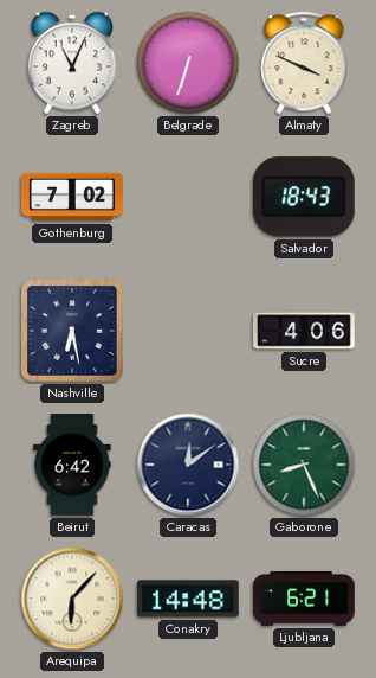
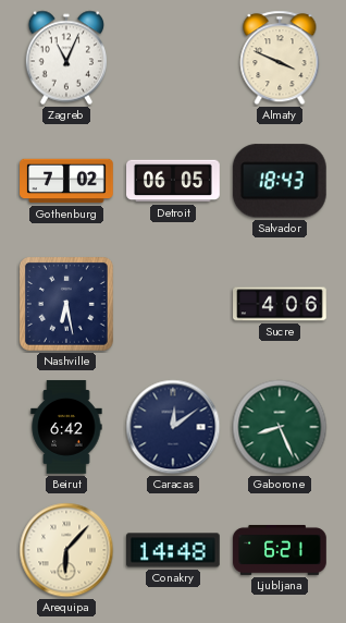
Belgrade: 6:33 -> none (188, 63)
Detroit: none -> 06:05 (173, 181)
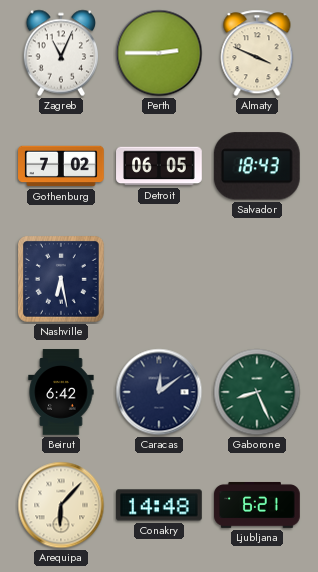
Perth: none -> 2:45 (159, 53)
Sucre: 4:06 -> none (280, 304)
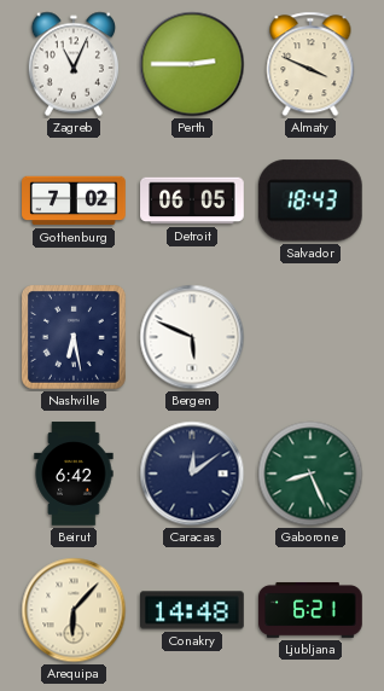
Bergen: none -> 5:49 (192, 337)
